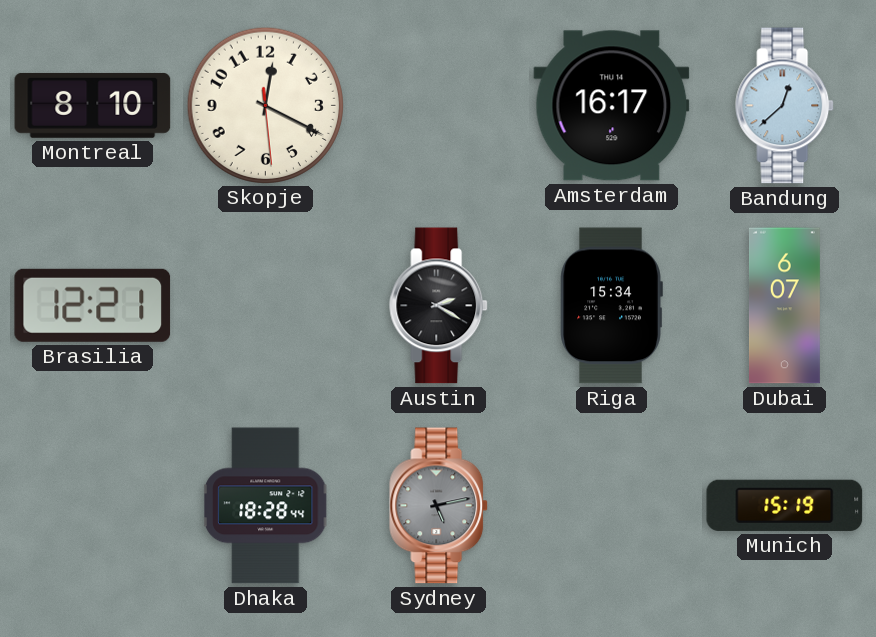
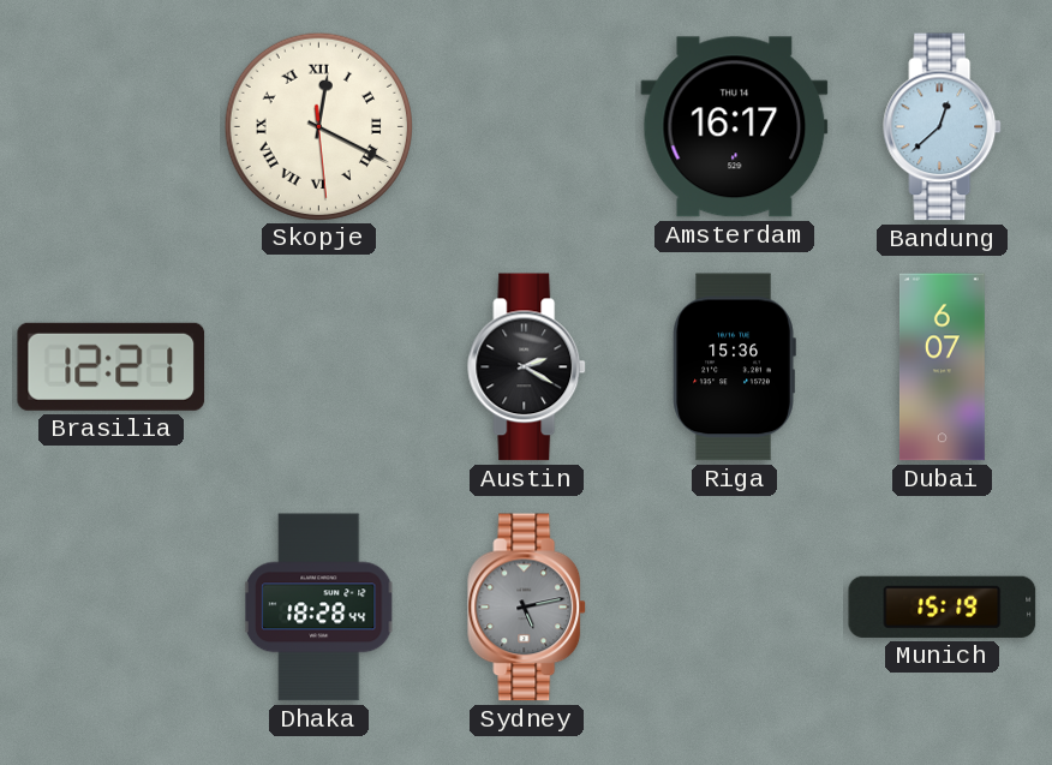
Montreal: 8:10 -> none (93, 105)
Skopje numerals: Arabic -> Roman (318, 126)
Riga: 15:34 -> 15:36 (734, 367)
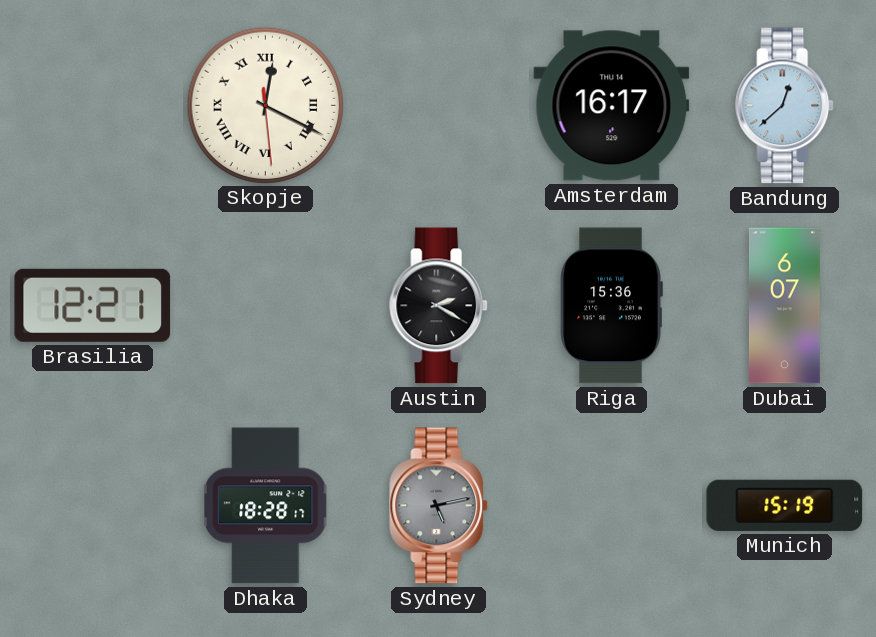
Dhaka: 18:28:44 -> 18:28:17 (265, 506)
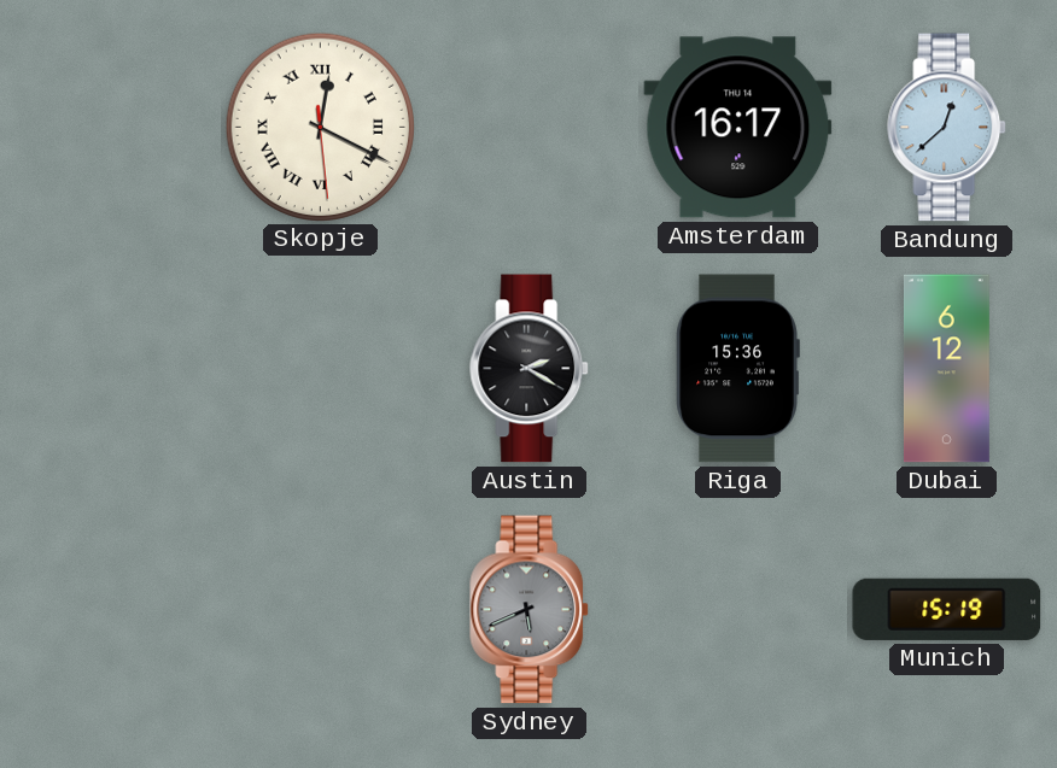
Brasilia: 12:21 -> none (93, 305)
Dubai: 6:07 -> 6:12 (946, 369)
Dhaka: 18:28 -> none (265, 506)
Sydney: 5:13 -> 5:41 (530, 610)
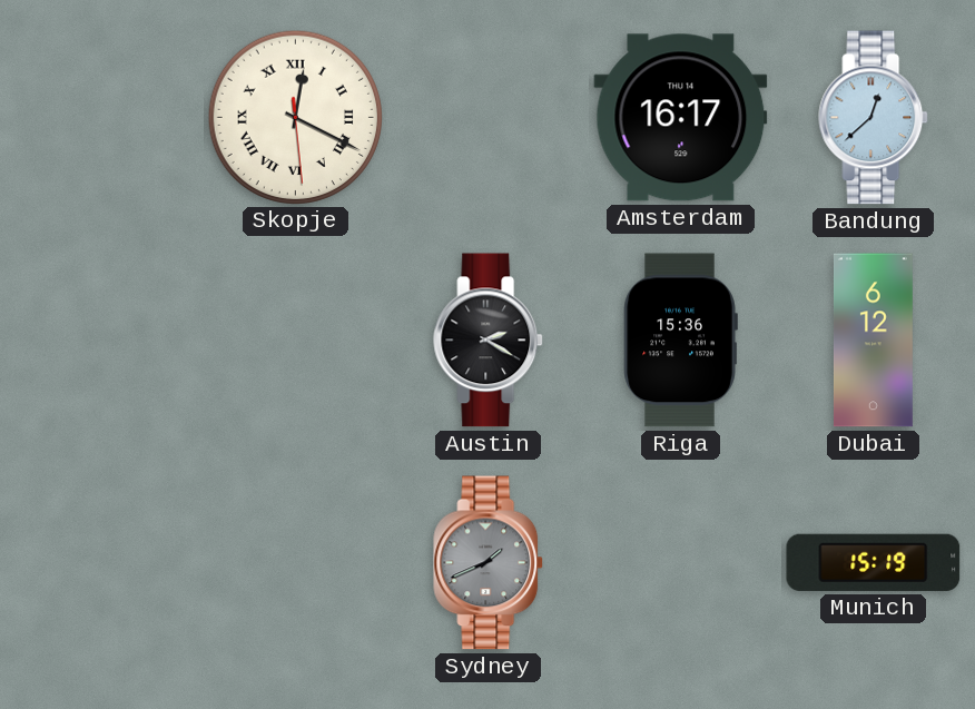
Sydney: 5:41 -> 1:41 (489, 563)
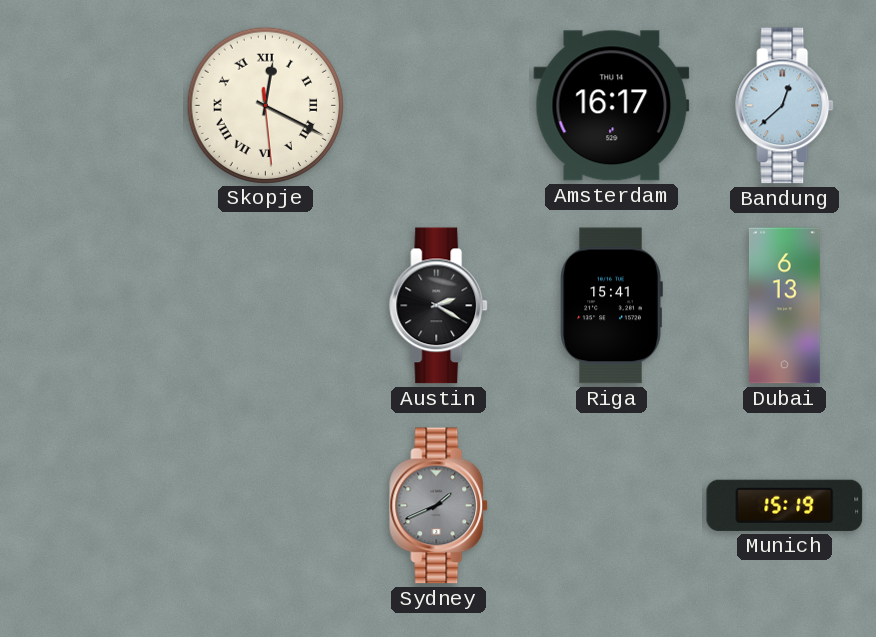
Riga: 15:36 -> 15:41 (611, 306)
Dubai: 6:12 -> 6:13 (784, 306)
